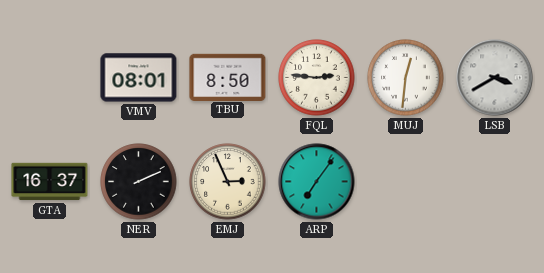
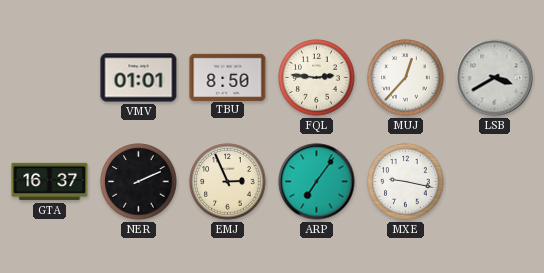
VMV: 08:01 -> 01:01 (139, 78)
MUJ: 12:31 -> 12:37 (406, 78)
MXE: none -> 9:17 (406, 182)
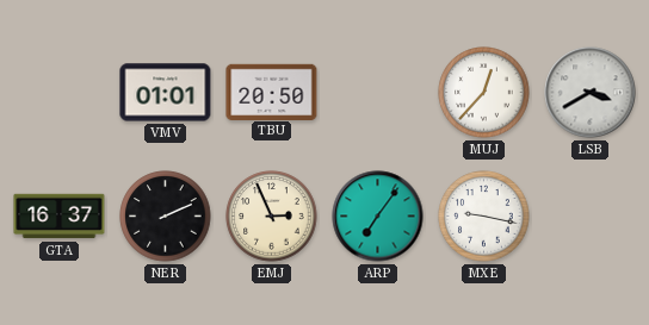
TBU: 8:50 -> 20:50 (272, 92)
FQL: 2:46 -> none (317, 78)
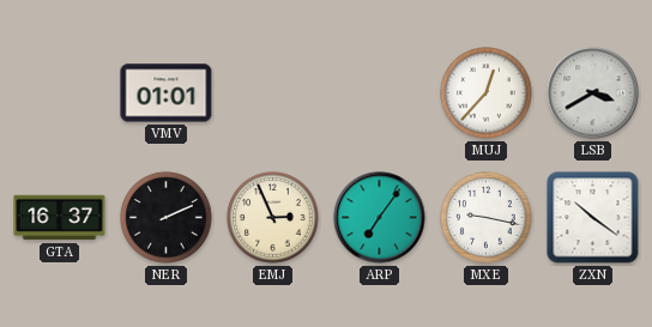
TBU: 20:50 -> none (272, 92)
ZXN: none -> 10:21 (593, 218)
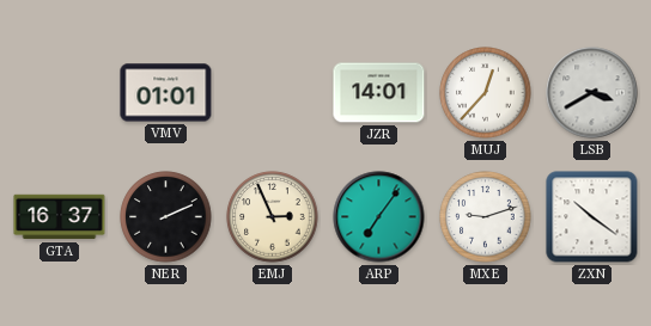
JZR: none -> 14:01 (379, 93)
MXE: 9:17 -> 9:12 (486, 217)
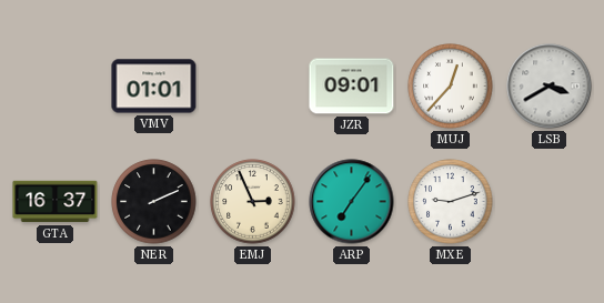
JZR: 14:01 -> 09:01 (352, 87)
ZXN: 10:21 -> none (592, 217)
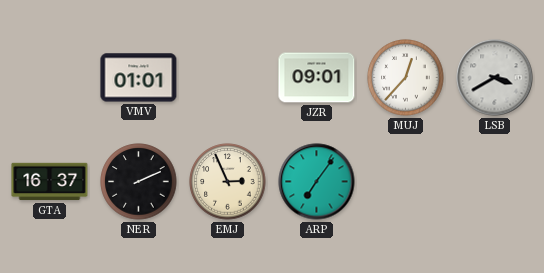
MXE: 9:12 -> none (451, 202)
